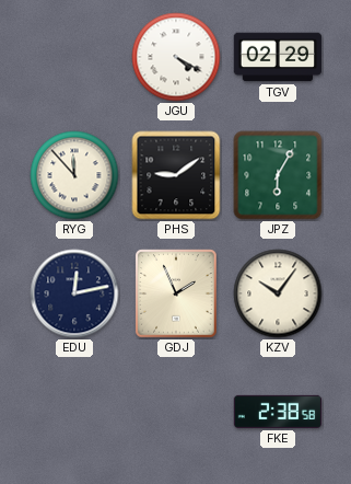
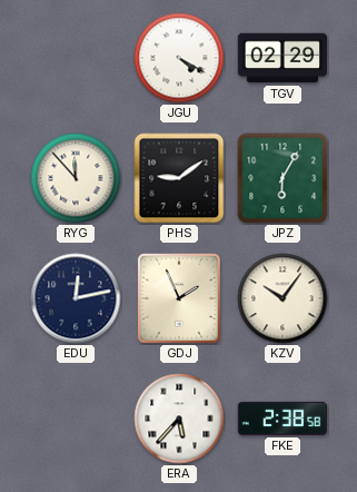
ERA: none -> 5:37 (179, 419)
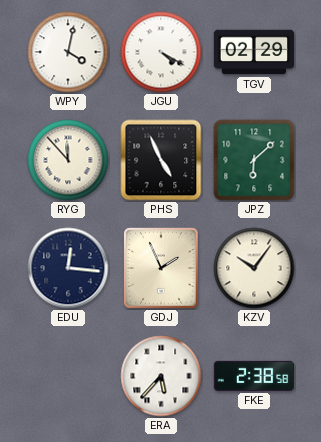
WPY: none -> 4:02 (68, 52)
PHS: 9:09 -> 4:56 (161, 160)
JPZ: 6:05 -> 6:08 (254, 160)
EDU: 12:13 -> 12:16 (68, 268)
